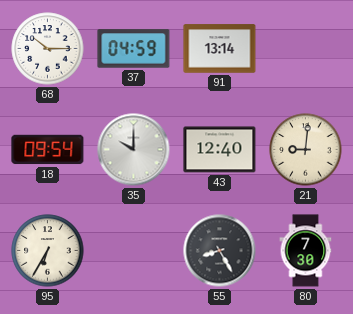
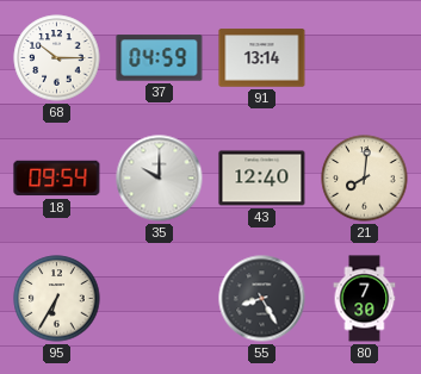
21: 9:01 -> 8:01 (365, 179)
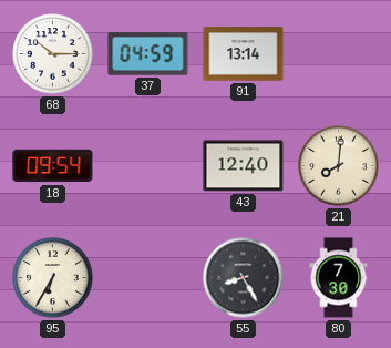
35: 10:00 -> none (160, 179)
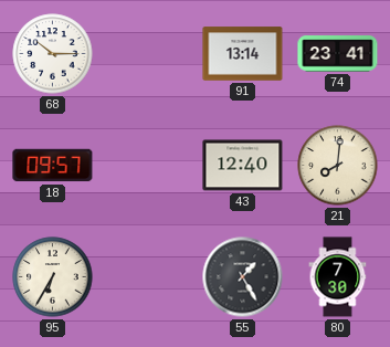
37: 04:59 -> none (148, 54)
74: none -> 23:41 (338, 54)
18: 09:54 -> 09:57 (53, 166)
55: 8:25 -> 1:25 (243, 277)
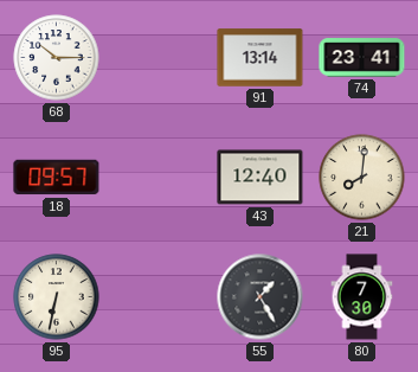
95: 6:35 -> 6:32 (57, 297)
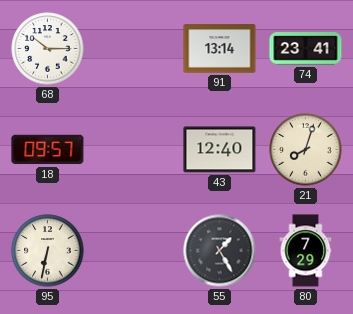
21: 8:01 -> 8:03 (306, 150)
80: 7:30 -> 7:29 (306, 251)
